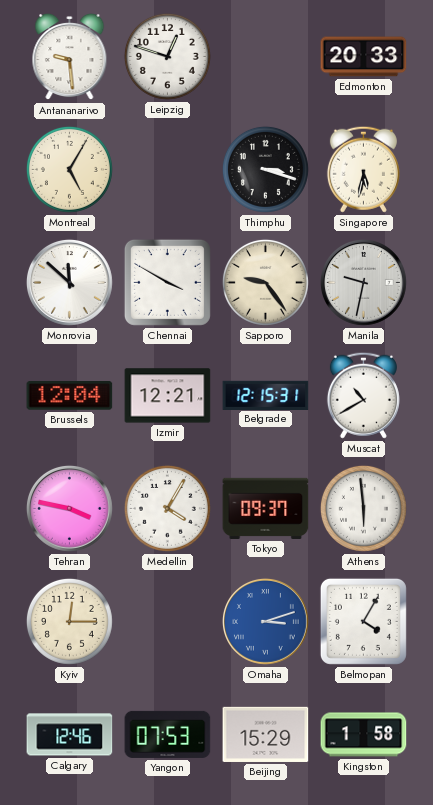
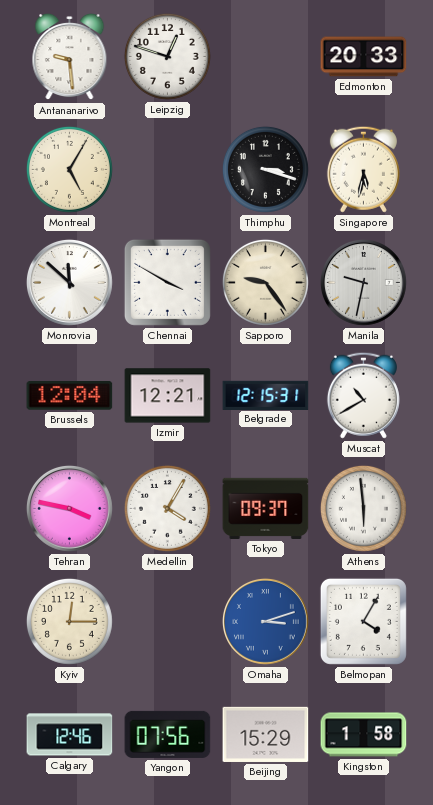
Yangon: 07:53 -> 07:56 (168, 734)
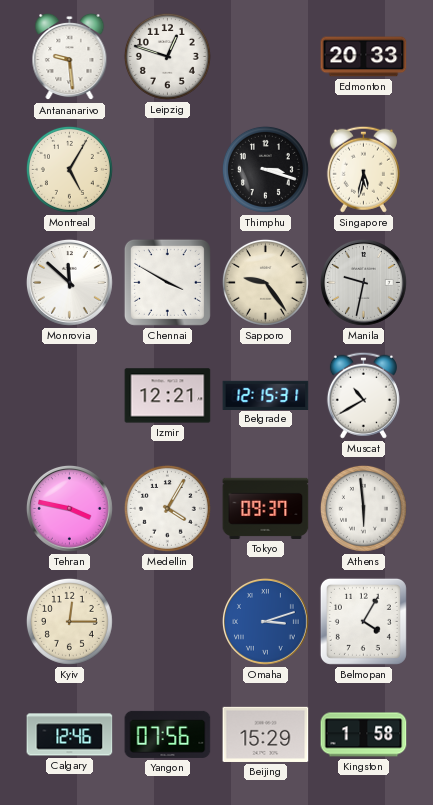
Brussels: 12:04 -> none (70, 396)
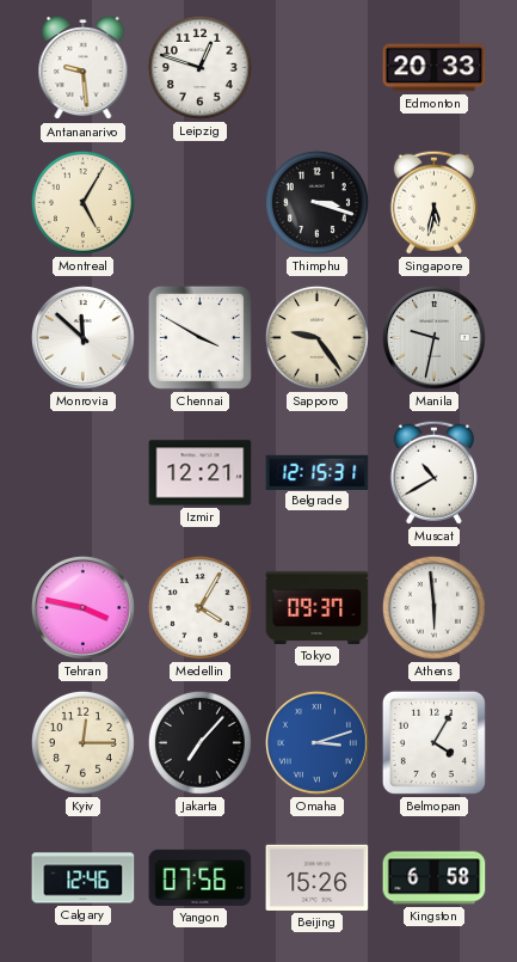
Jakarta: none -> 7:07 (199, 742)
Beijing: 15:29 -> 15:26 (318, 877)
Kingston: 1:58 -> 6:58 (435, 878)
